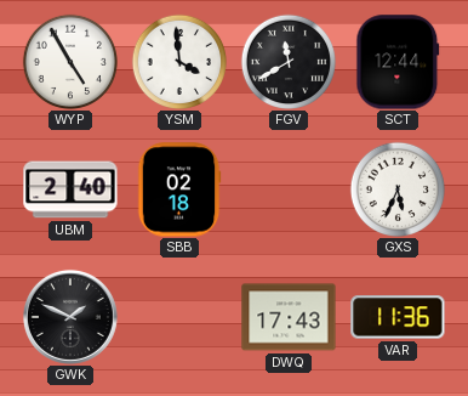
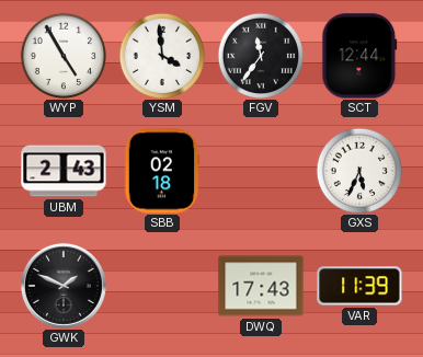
FGV: 11:40 -> 11:36 (260, 55)
UBM: 2:40 -> 2:43 (64, 171)
VAR: 11:36 -> 11:39 (359, 286)
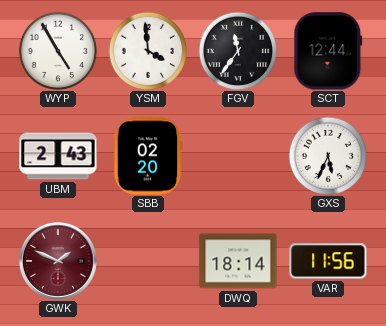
SBB: 02:18 -> 02:20 (148, 156)
GWK dial: black -> burgundy (58, 261)
DWQ: 17:43 -> 18:14 (238, 261)
VAR: 11:39 -> 11:56 (328, 261)
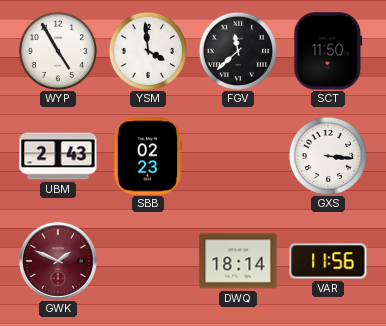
FGV: 11:36 -> 11:38 (237, 50)
SCT: 12:44 -> 11:50 (328, 51)
SBB: 02:20 -> 02:23 (148, 156)
GXS: 5:34 -> 3:16 (327, 155)
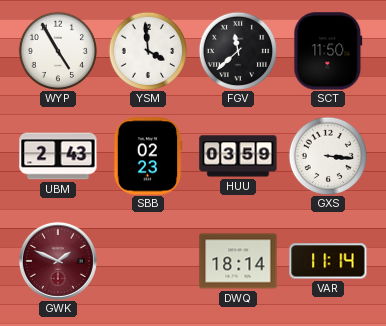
HUU: none -> 03:59 (238, 156)
VAR: 11:56 -> 11:14 (328, 261)
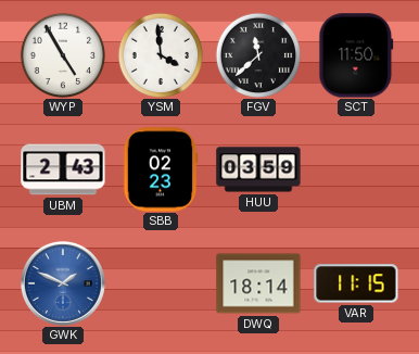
GXS: 3:16 -> none (327, 155)
GWK dial: burgundy -> blue (63, 283)
VAR: 11:14 -> 11:15 (356, 283)
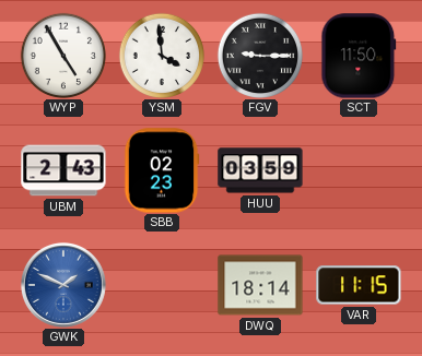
FGV: 11:38 -> 9:15 (259, 55)
